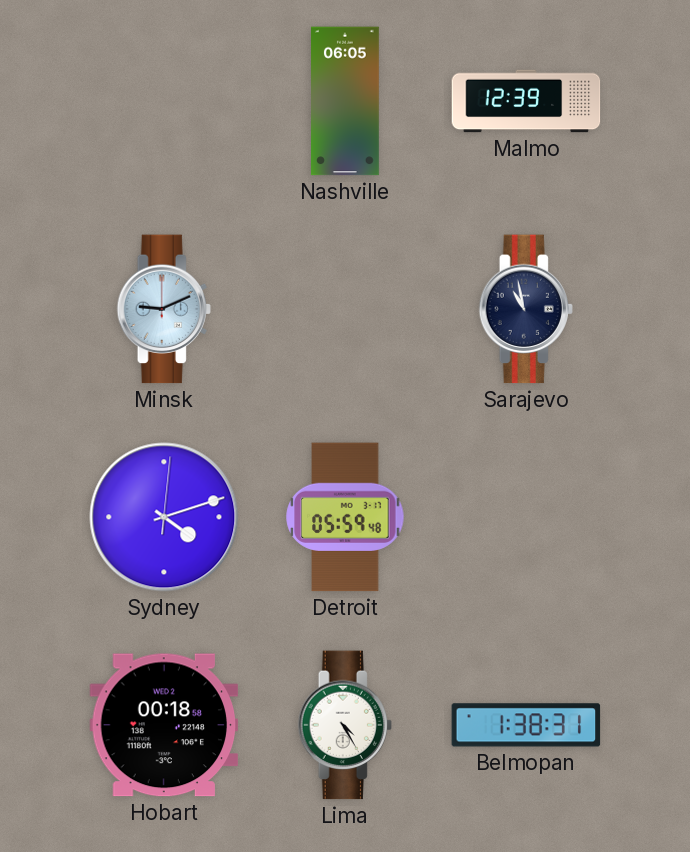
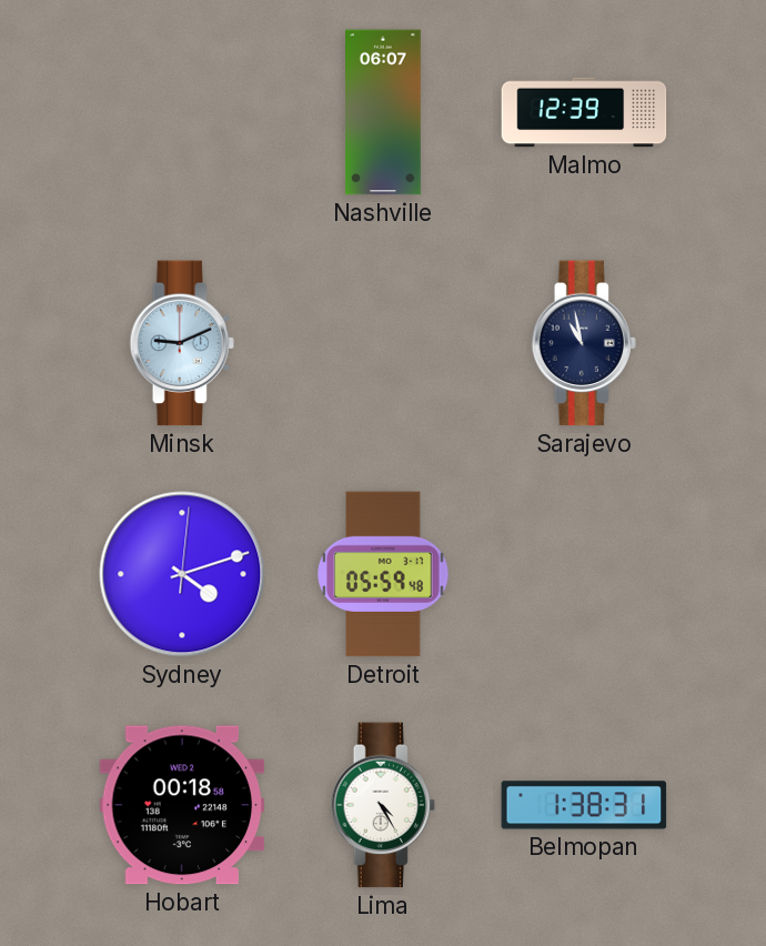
Nashville: 06:05 -> 06:07 (384, 112)
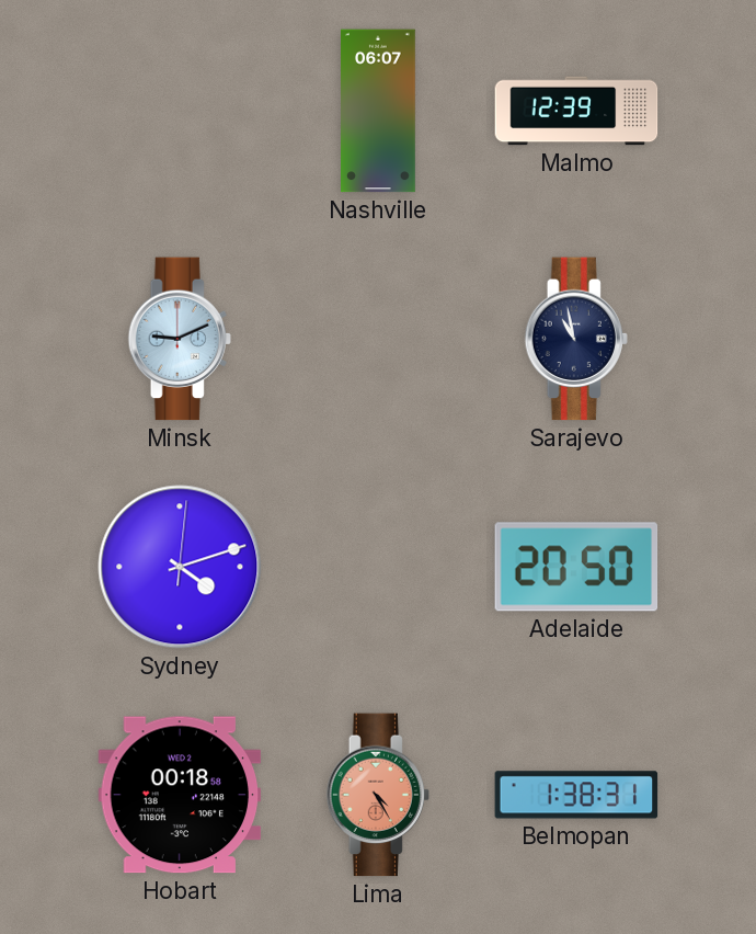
Detroit: 05:59 -> none (383, 574)
Adelaide: none -> 20:50 (576, 567)
Lima dial: white -> salmon (378, 795)
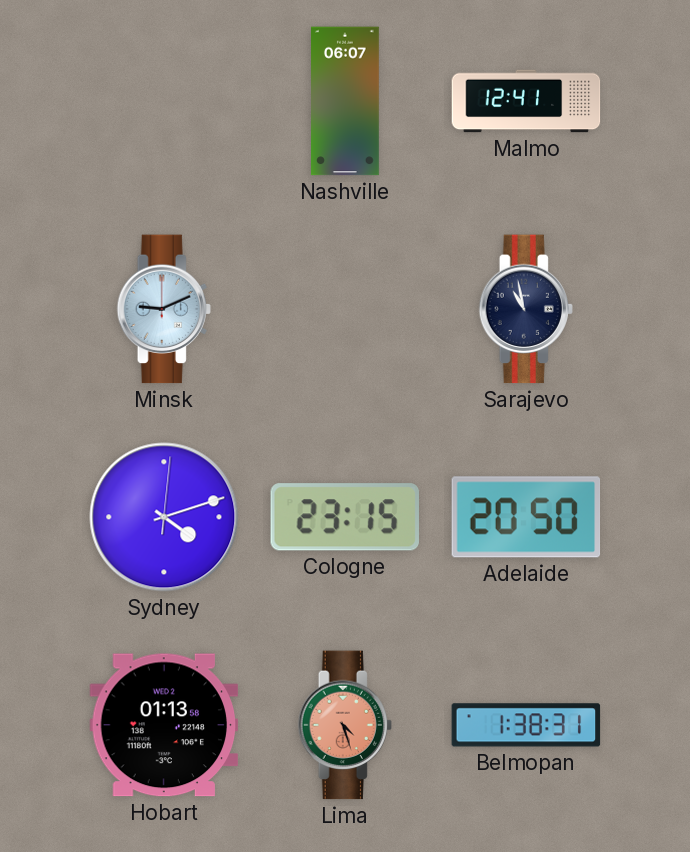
Malmo: 12:39 -> 12:41 (526, 101)
Cologne: none -> 23:15 (345, 517)
Hobart: 00:18 -> 01:13 (164, 725)
Lima: 4:25 -> 4:27 (345, 725)
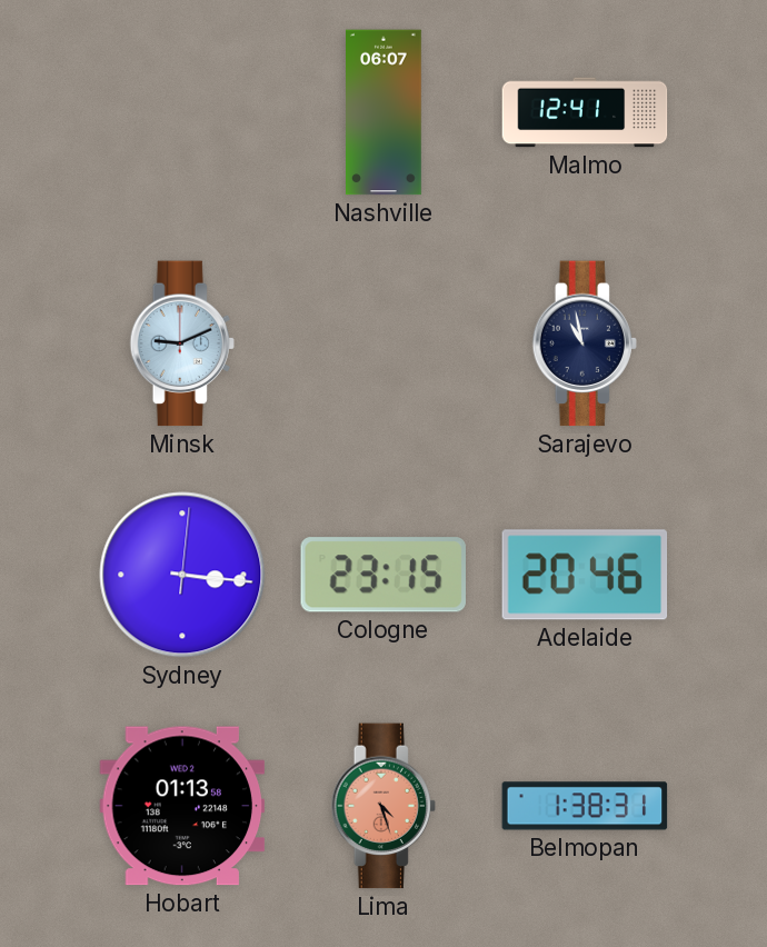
Sydney: 4:12 -> 3:16 (182, 575)
Adelaide: 20:50 -> 20:46 (585, 575)
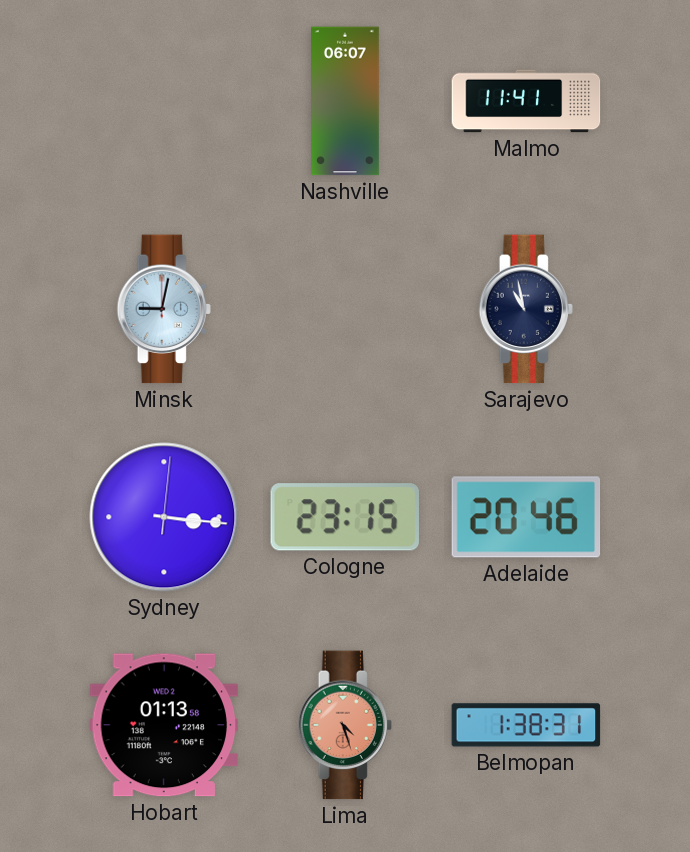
Malmo: 12:41 -> 11:41 (526, 101)
Minsk: 9:11 -> 9:02 (164, 309)
